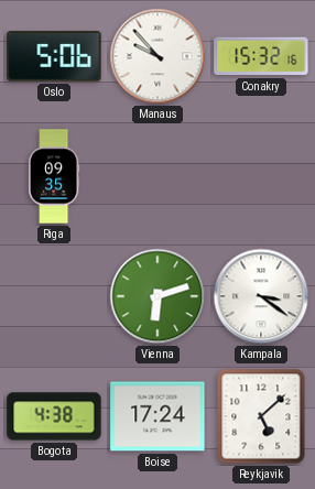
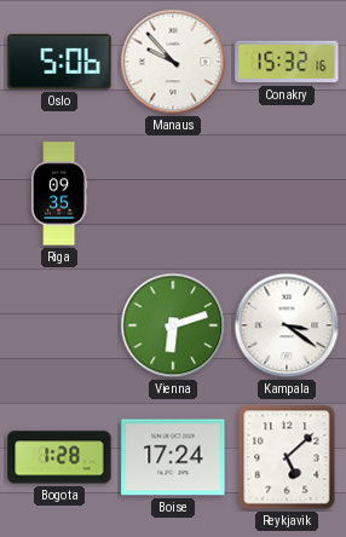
Bogota: 4:38 -> 1:28 (59, 457)
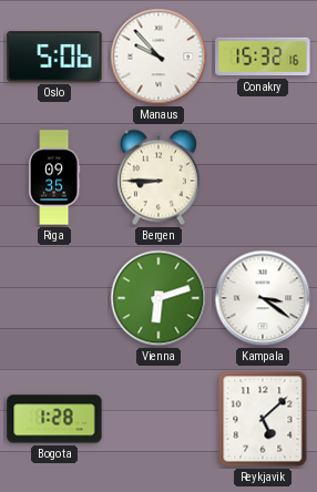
Bergen: none -> 8:45 (158, 177)
Boise: 17:24 -> none (173, 457)
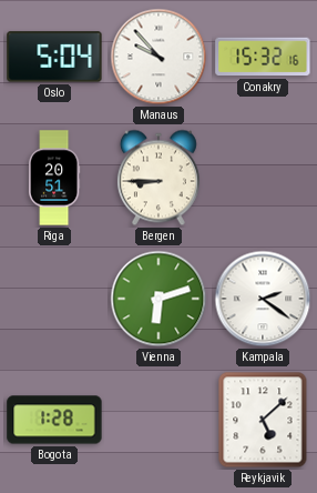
Oslo: 5:06 -> 5:04 (54, 57)
Riga: 09:35 -> 20:51 (54, 178)
Kampala: 3:21 -> 2:21 (263, 299)
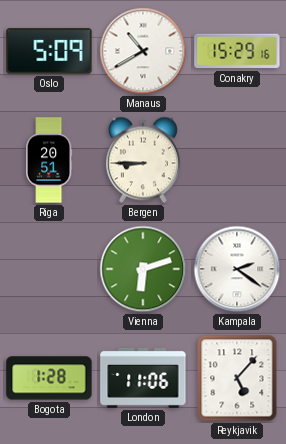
Oslo: 5:04 -> 5:09 (49, 51)
Manaus: 9:53 -> 10:40 (143, 51)
Conakry: 15:32 -> 15:29 (237, 51)
London: none -> 11:06 (143, 378)
Reykjavik: 5:08 -> 5:07 (237, 378)
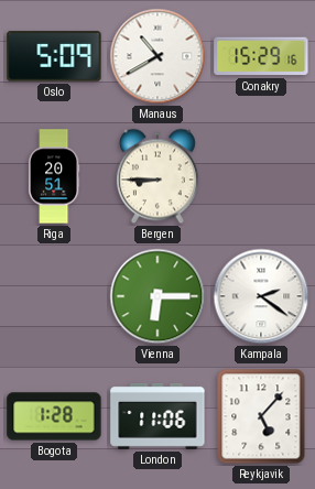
Vienna: 6:12 -> 6:15 (157, 296)
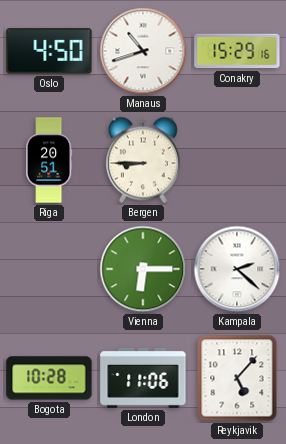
Oslo: 5:09 -> 4:50 (49, 51)
Manaus: 10:40 -> 10:42 (143, 51)
Kampala: 2:21 -> 2:22 (237, 269)
Bogota: 1:28 -> 10:28 (49, 378)
